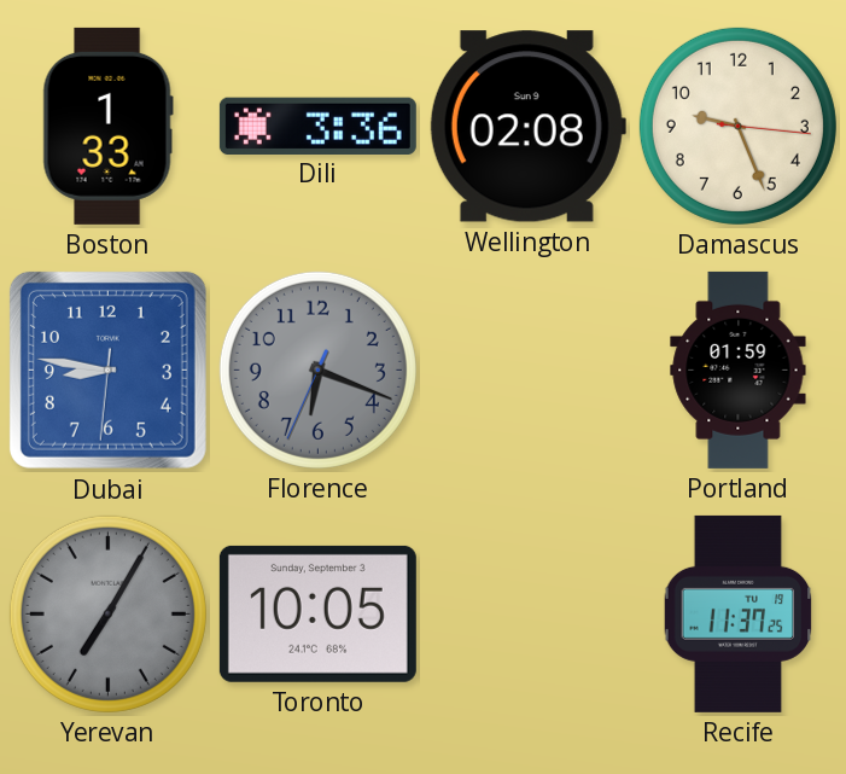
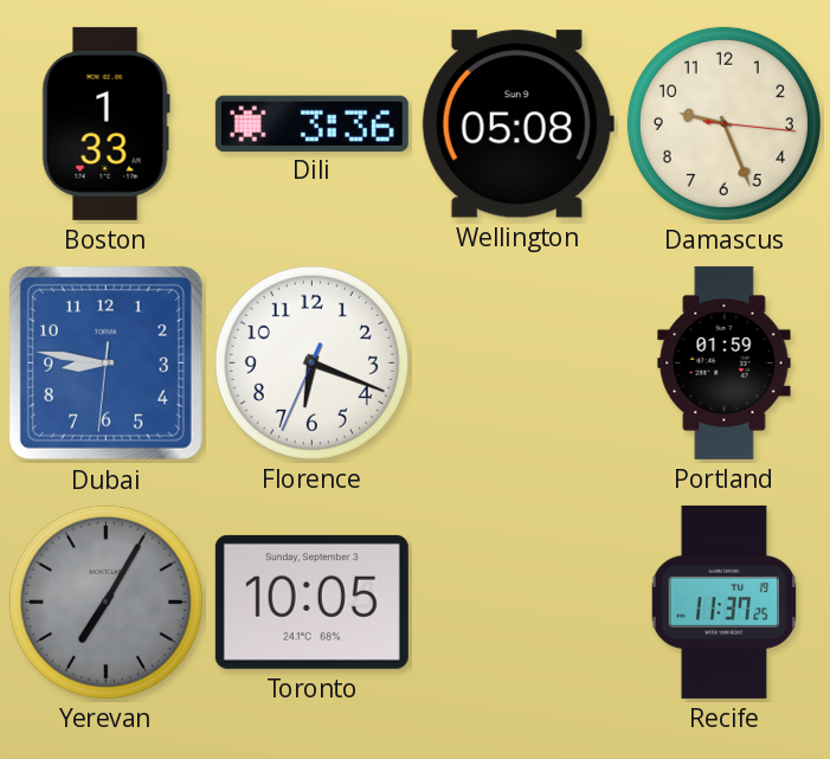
Wellington: 02:08 -> 05:08 (517, 124)
Florence dial: grey -> white (311, 362)
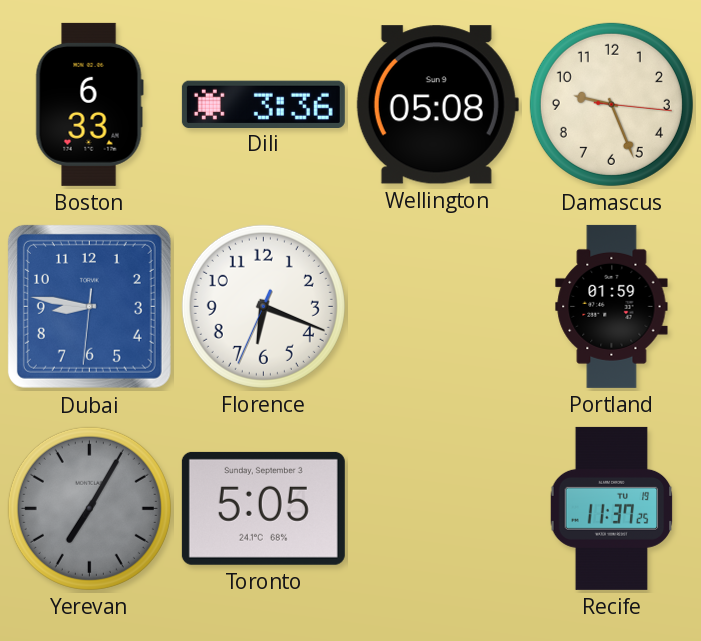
Boston: 1:33 -> 6:33 (89, 104)
Toronto: 10:05 -> 5:05 (263, 508)
